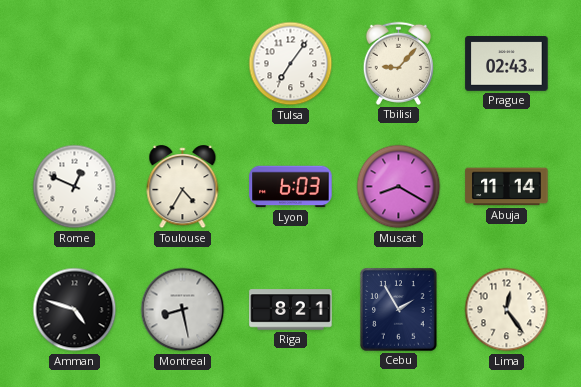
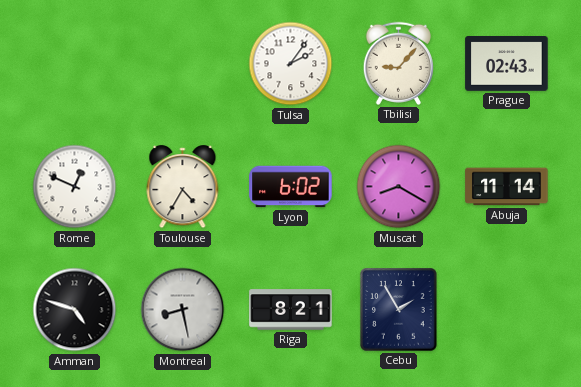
Tulsa: 7:06 -> 2:06 (291, 64)
Lyon: 6:03 -> 6:02 (291, 187)
Lima: 12:24 -> none (507, 310)
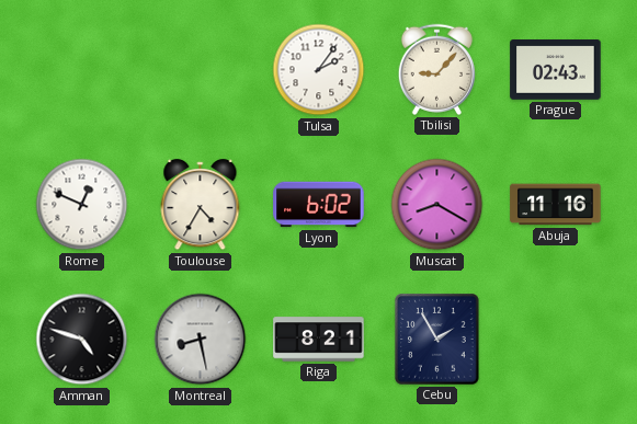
Abuja: 11:14 -> 11:16 (556, 205)
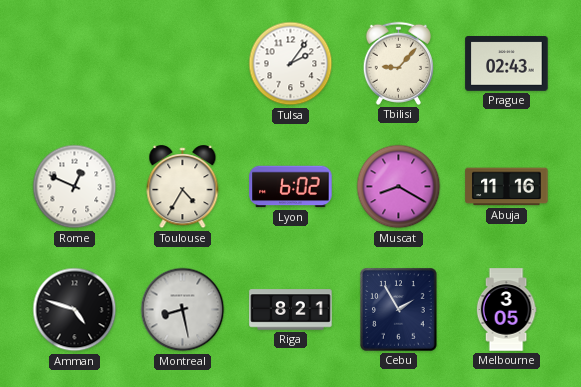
Melbourne: none -> 3:05 (506, 310)
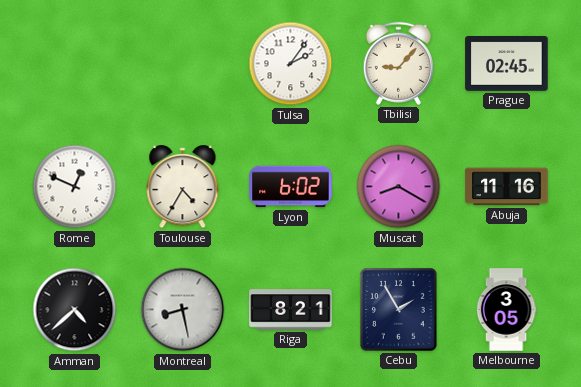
Prague: 02:43 -> 02:45 (507, 64)
Amman: 4:48 -> 4:38 (75, 310)
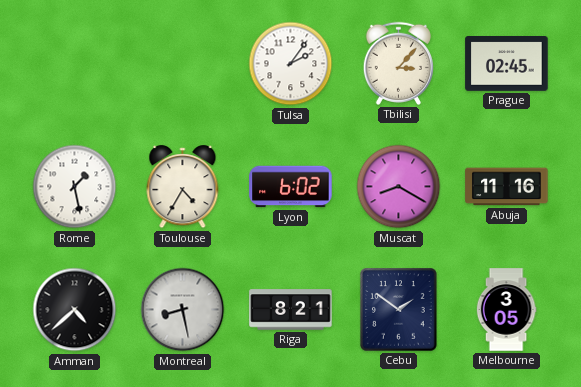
Tbilisi: 9:07 -> 3:07 (398, 63)
Rome: 12:49 -> 1:28 (75, 187)
Cebu: 1:55 -> 1:51 (399, 310)
